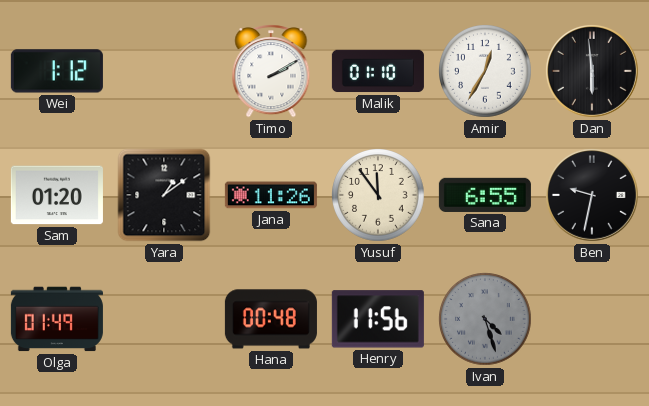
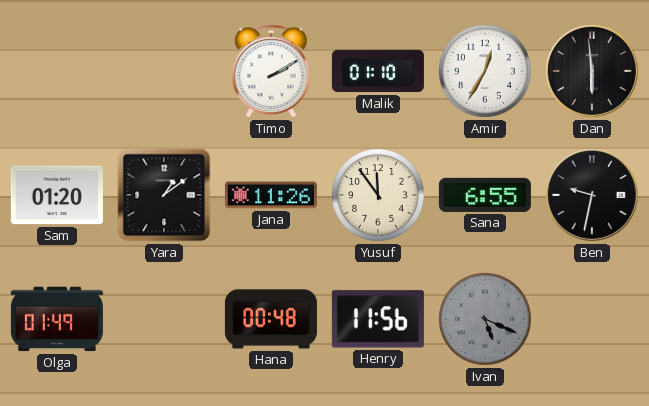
Wei: 1:12 -> none (57, 71)
Ivan: 4:27 -> 5:19 (486, 320)
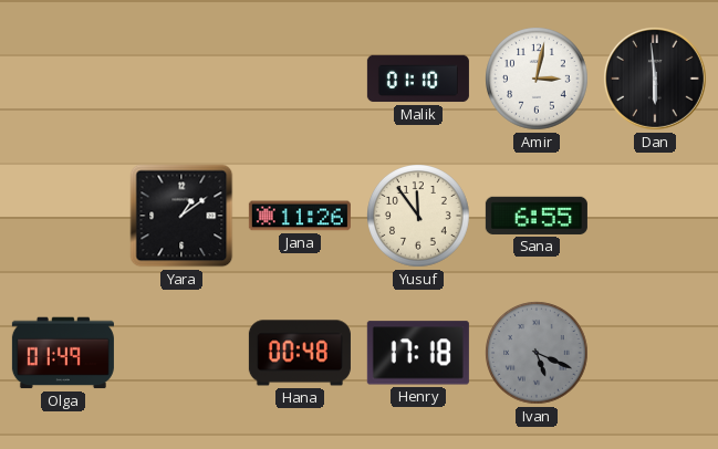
Timo: 2:10 -> none (271, 72)
Amir: 12:35 -> 3:02 (538, 80)
Sam: 01:20 -> none (57, 195)
Ben: 9:32 -> none (592, 195)
Henry: 11:56 -> 17:18 (418, 353)
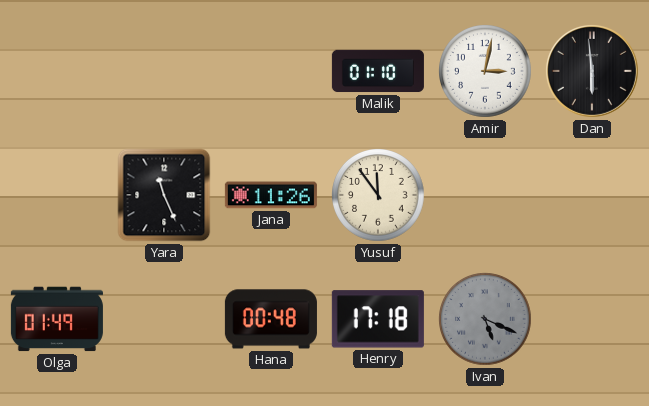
Yara: 1:09 -> 11:26 (164, 195)
Sana: 6:55 -> none (537, 216)
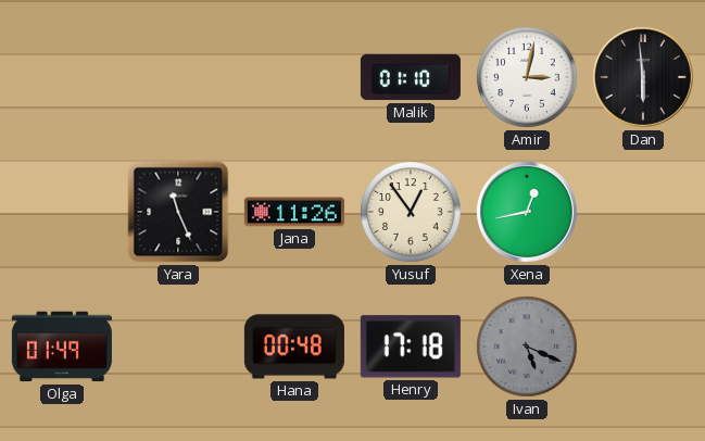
Yusuf: 11:54 -> 12:54 (412, 213)
Xena: none -> 12:43 (527, 212)
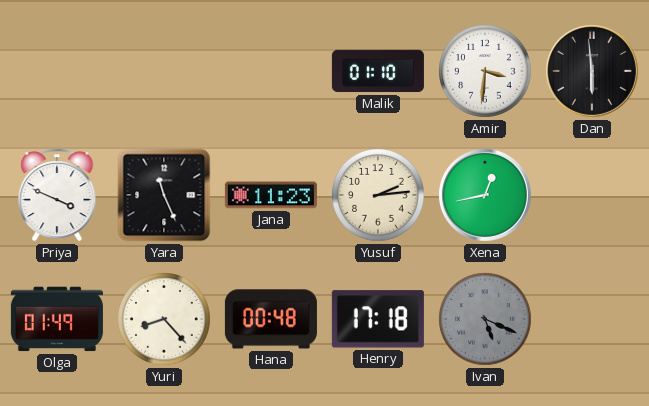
Amir: 3:02 -> 3:31 (486, 72)
Priya: none -> 3:49 (57, 196)
Jana: 11:26 -> 11:23 (271, 195)
Yusuf: 12:54 -> 2:14 (379, 196)
Yuri: none -> 8:23 (165, 320)
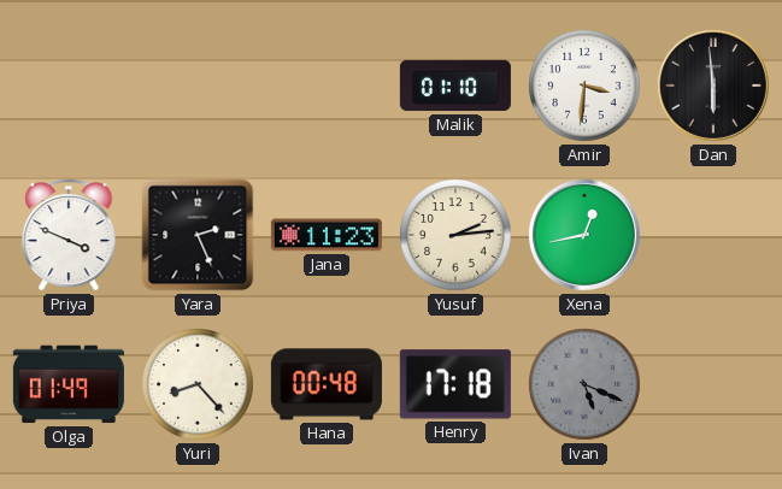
Yara: 11:26 -> 2:26 (198, 235)
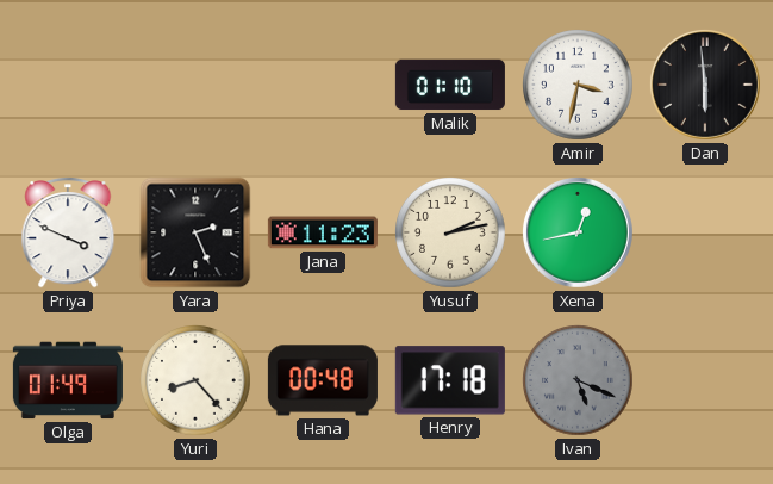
Amir: 3:31 -> 3:32 (579, 86)
Yusuf: 2:14 -> 2:13 (451, 234)
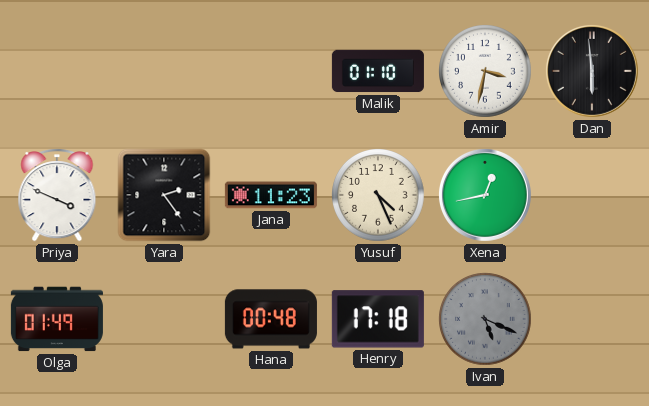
Yara: 2:26 -> 2:24 (164, 195)
Yusuf: 2:13 -> 4:26 (379, 196)
Yuri: 8:23 -> none (197, 381)
